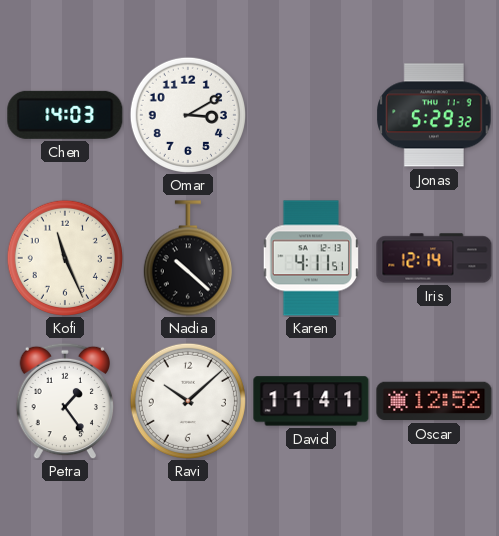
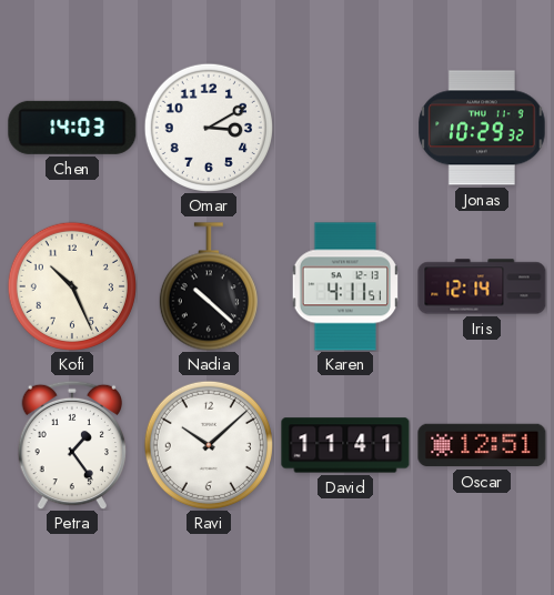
Jonas: 5:29 -> 10:29 (482, 128)
Kofi: 11:26 -> 10:26 (72, 286)
Oscar: 12:52 -> 12:51 (482, 445)
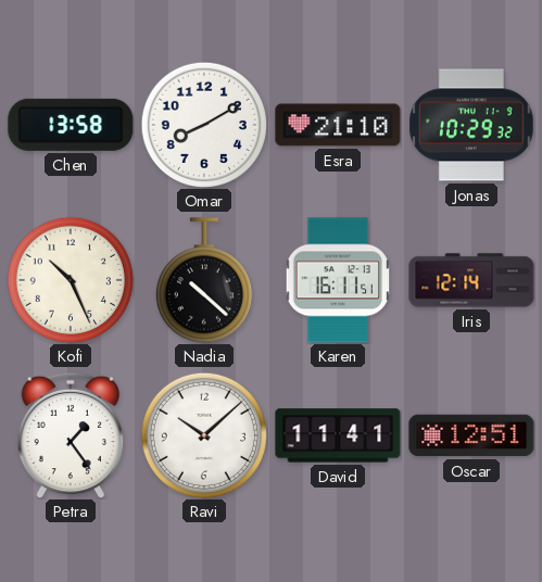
Chen: 14:03 -> 13:58 (71, 125)
Omar: 3:10 -> 8:10 (204, 125)
Esra: none -> 21:10 (338, 125)
Karen: 4:11 -> 16:11 (337, 280)
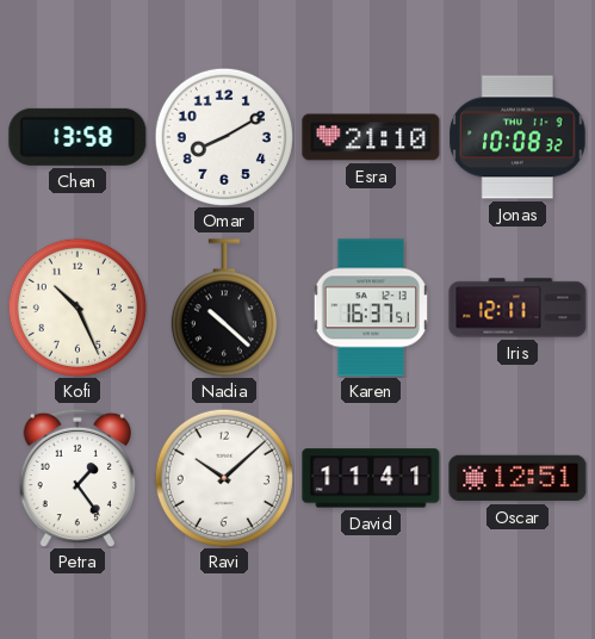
Jonas: 10:29 -> 10:08 (517, 137)
Karen: 16:11 -> 16:37 (370, 308)
Iris: 12:14 -> 12:11 (517, 308)
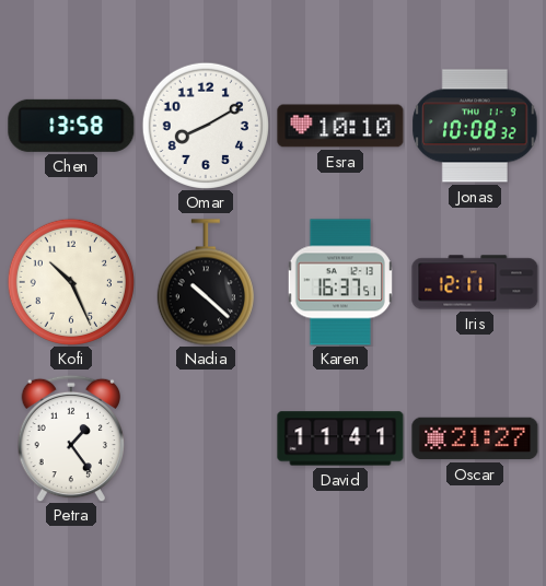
Esra: 21:10 -> 10:10 (340, 126)
Ravi: 10:08 -> none (224, 478)
Oscar: 12:51 -> 21:27 (475, 438)
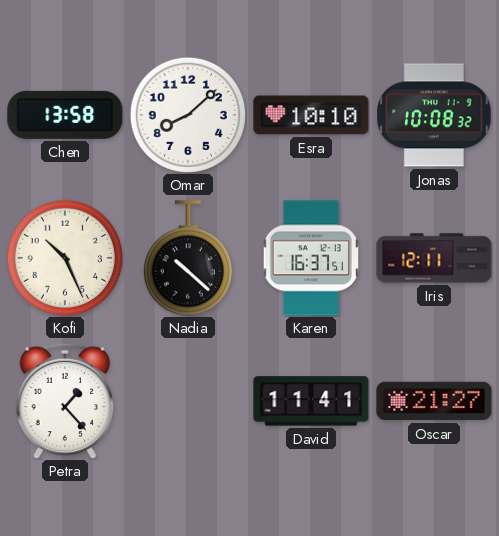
Omar: 8:10 -> 8:08 (188, 115)
Petra: 1:24 -> 1:23 (65, 401)
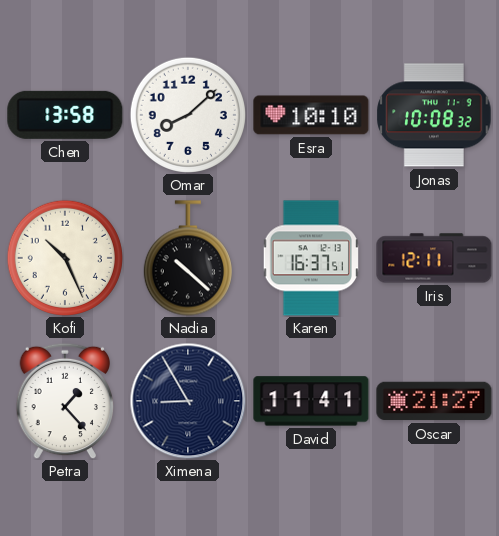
Ximena: none -> 8:55 (188, 401)
